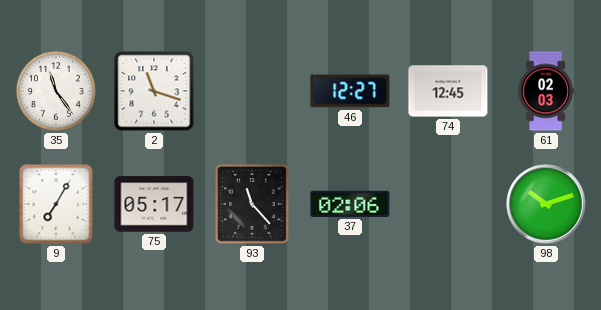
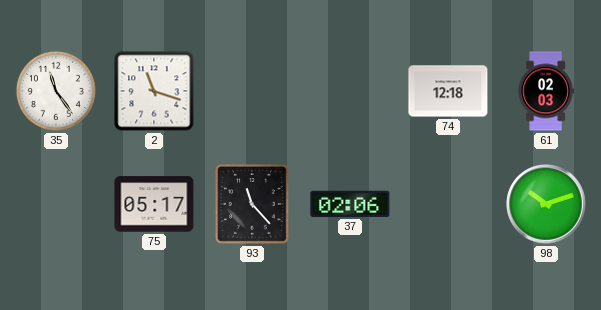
46: 12:27 -> none (350, 91)
74: 12:45 -> 12:18 (448, 91)
9: 7:05 -> none (56, 204)
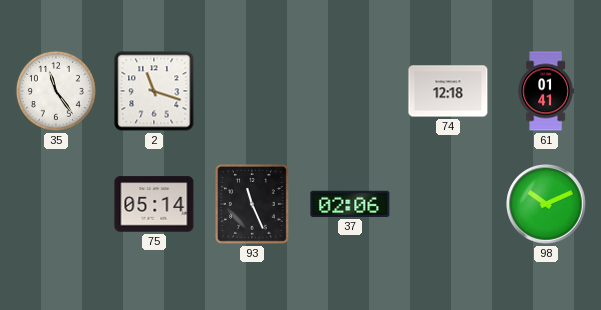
61: 02:03 -> 01:41 (546, 91)
75: 05:17 -> 05:14 (154, 204)
93: 11:23 -> 11:26 (253, 204)
98: 10:12 -> 10:11 (546, 204)
